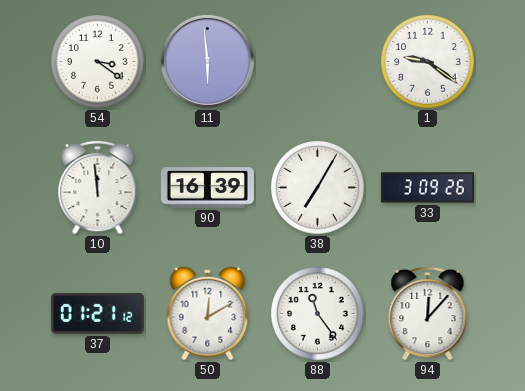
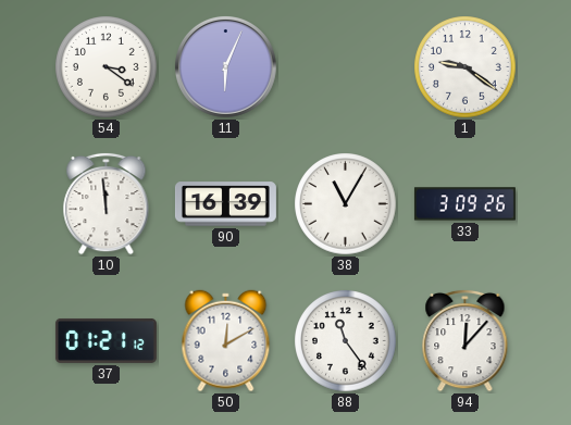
11: 5:59 -> 6:04 (226, 67)
38: 7:05 -> 11:05 (346, 204)
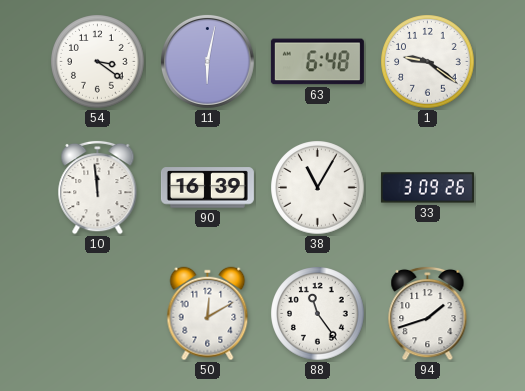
11: 6:04 -> 6:02 (208, 62)
63: none -> 6:48 (317, 62)
37: 01:21 -> none (105, 340)
94: 12:07 -> 1:42 (428, 313)
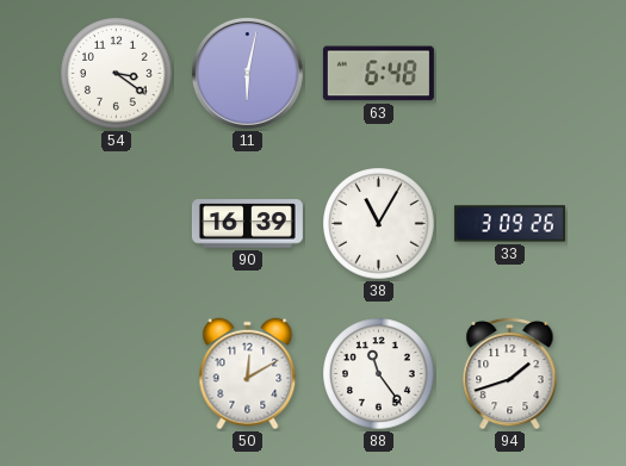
1: 9:21 -> none (428, 62)
10: 11:59 -> none (98, 187)
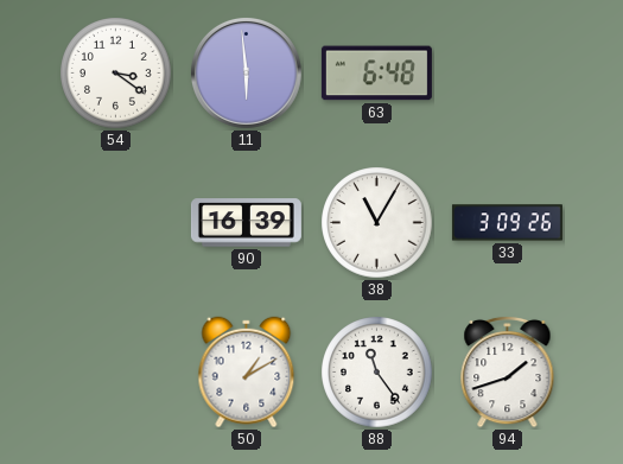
11: 6:02 -> 5:59 (247, 74)
50: 12:10 -> 1:10 (247, 373)
